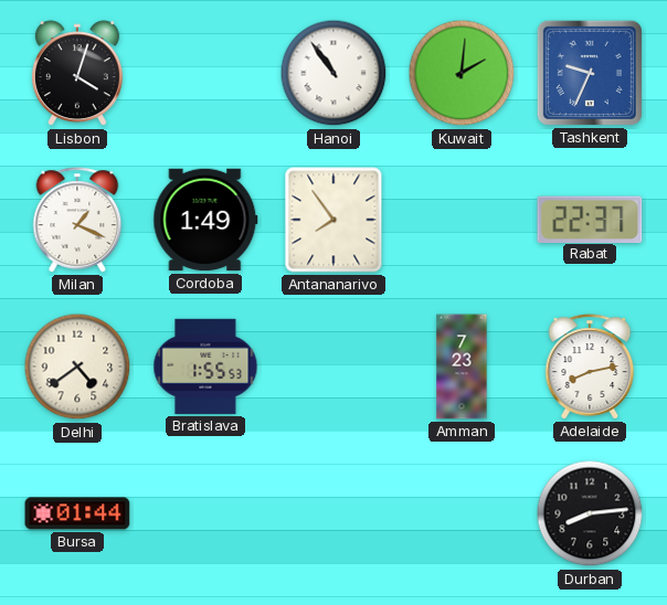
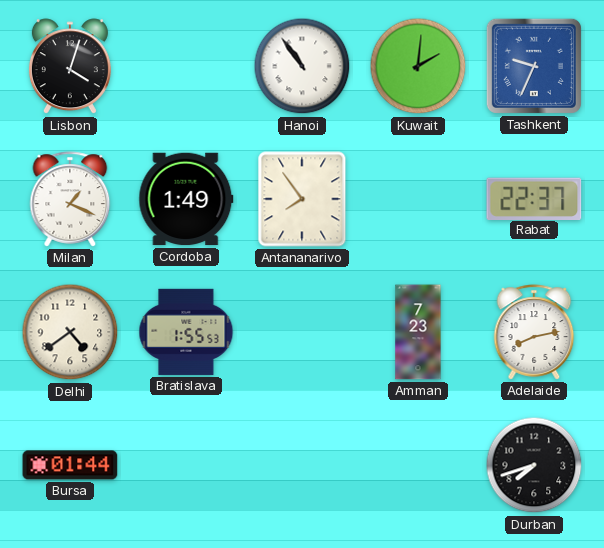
Durban: 8:14 -> 7:42 (534, 465)
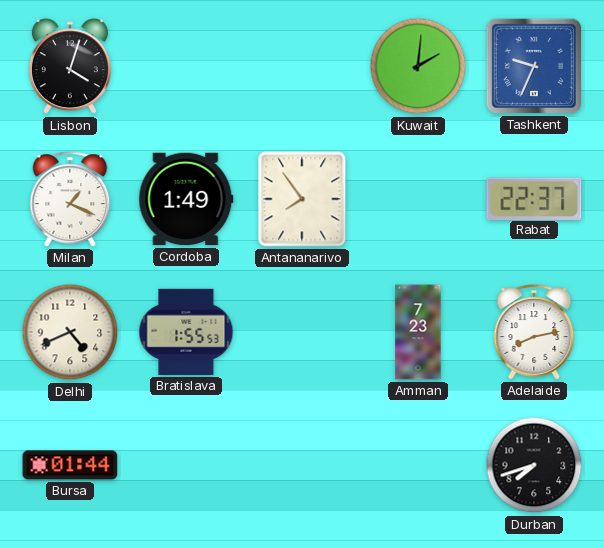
Hanoi: 10:54 -> none (302, 66)
Delhi: 4:39 -> 4:41 (70, 332)
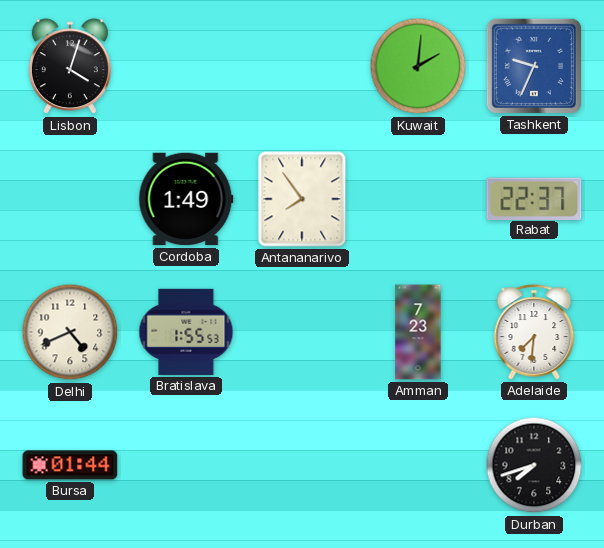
Milan: 1:19 -> none (70, 199)
Adelaide: 8:13 -> 7:31 (534, 332)
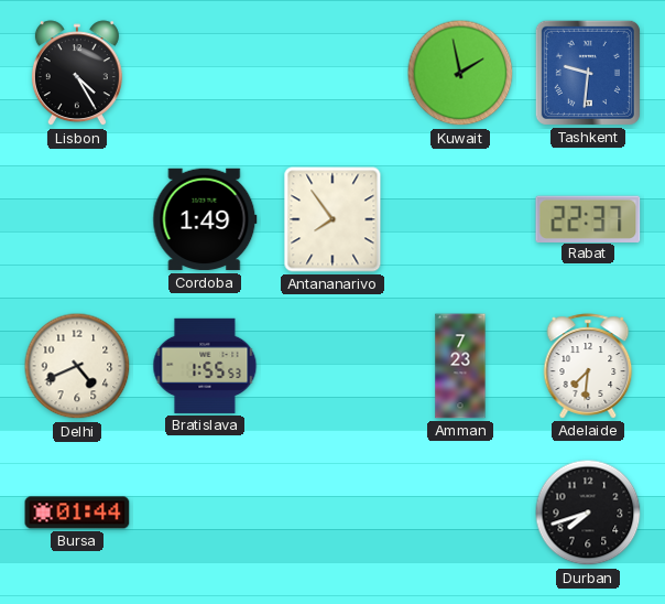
Lisbon: 4:03 -> 4:25 (77, 74)
Kuwait: 2:01 -> 1:58 (460, 73)
Tashkent: 9:34 -> 9:31 (588, 73)
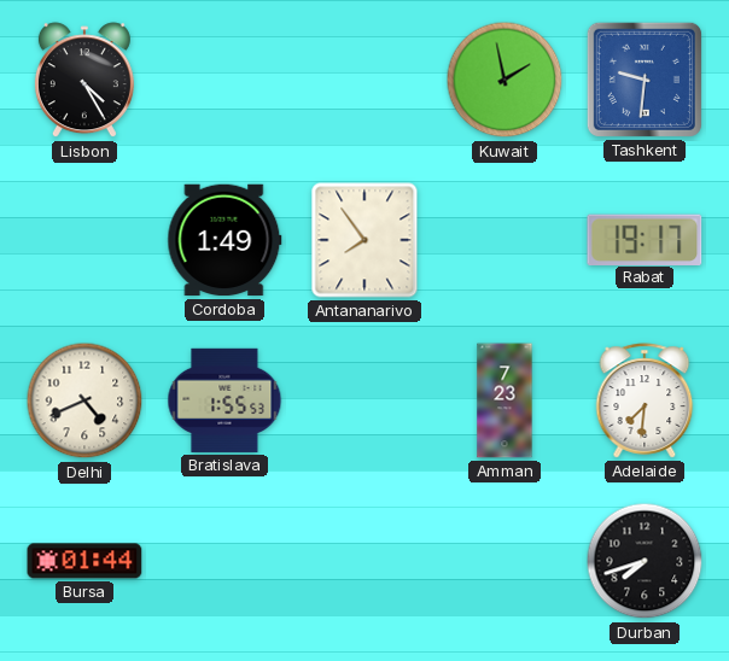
Rabat: 22:37 -> 19:17 (645, 239)
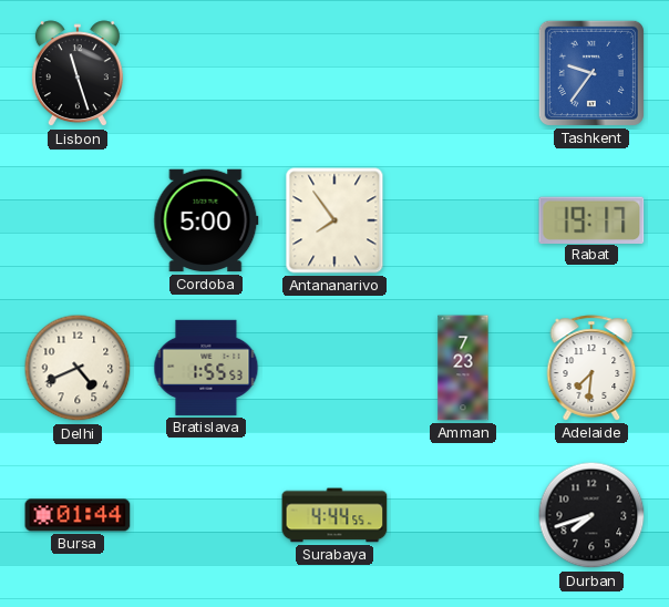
Lisbon: 4:25 -> 11:27 (78, 74)
Kuwait: 1:58 -> none (505, 80)
Tashkent: 9:31 -> 9:36 (591, 73)
Cordoba: 1:49 -> 5:00 (206, 220)
Surabaya: none -> 4:44 (334, 515)
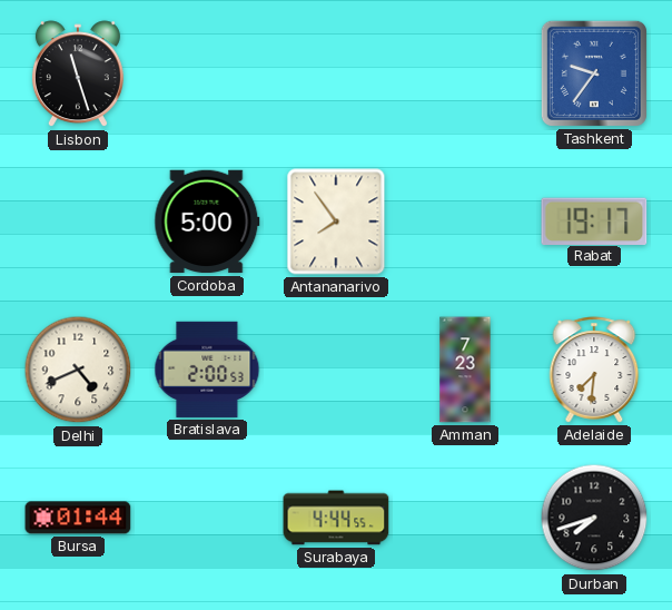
Bratislava: 1:55 -> 2:00 (207, 370)
